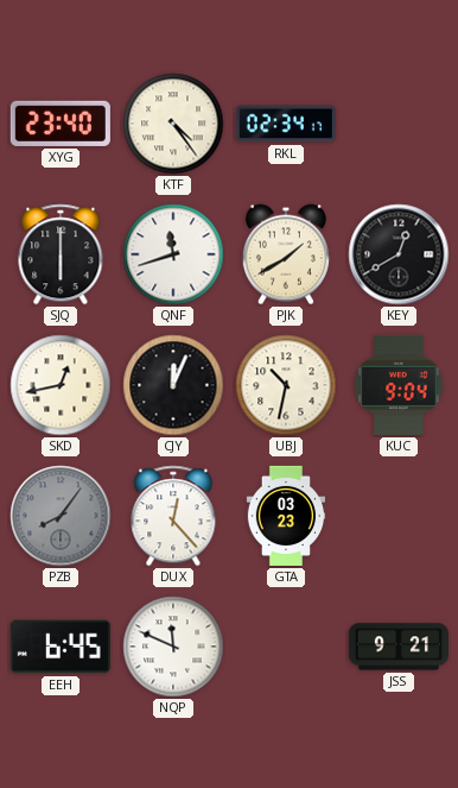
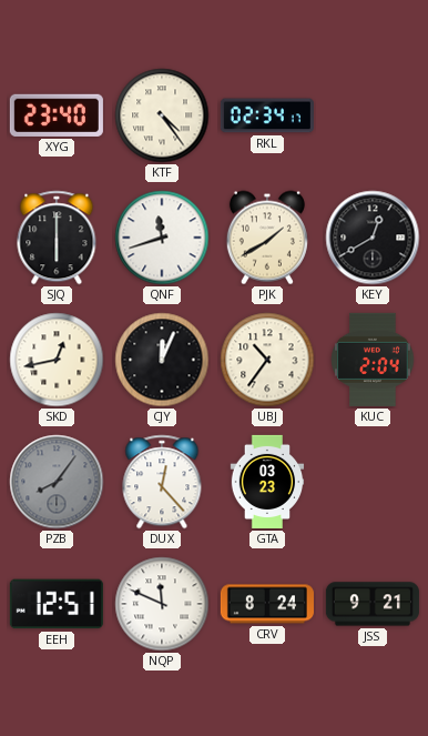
UBJ: 10:32 -> 10:36 (267, 360)
KUC: 9:04 -> 2:04 (373, 360)
EEH: 6:45 -> 12:51 (57, 604)
CRV: none -> 8:24 (267, 604)
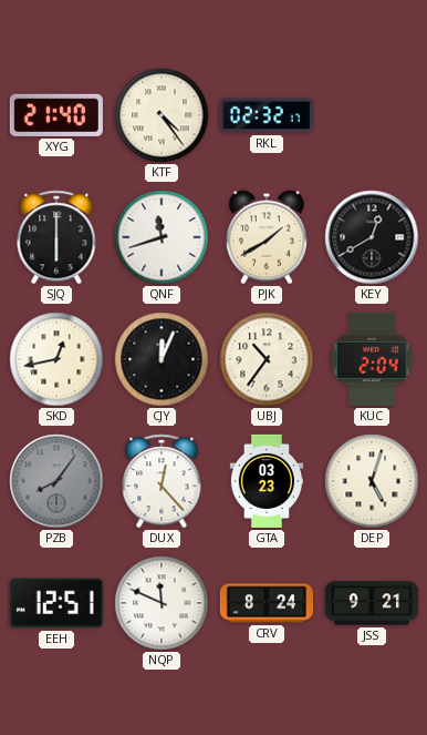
XYG: 23:40 -> 21:40 (56, 115)
RKL: 02:34 -> 02:32 (267, 115)
DEP: none -> 5:03 (372, 481)
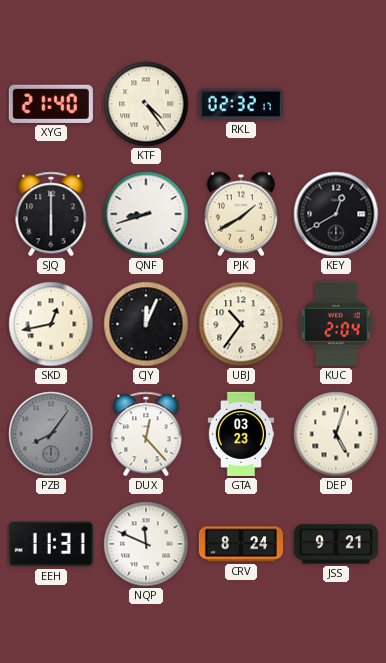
QNF: 11:42 -> 8:42 (146, 214)
EEH: 12:51 -> 11:31 (51, 544)
